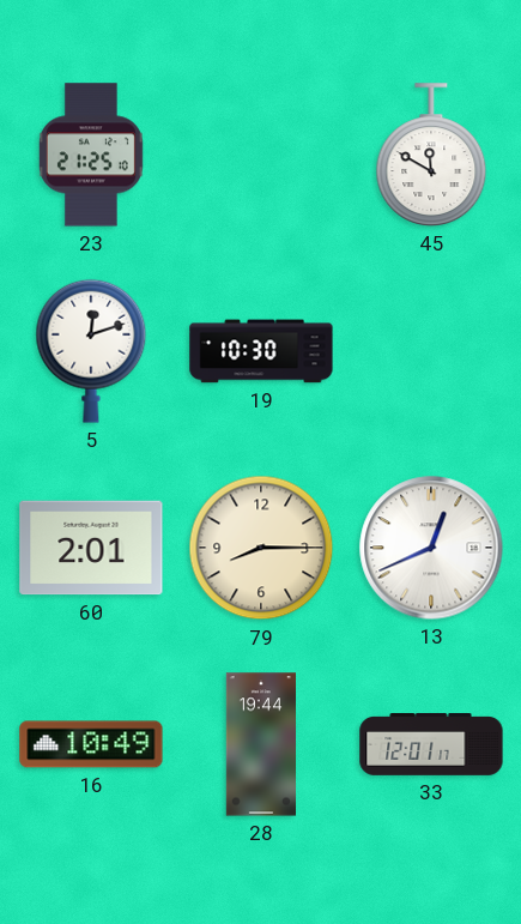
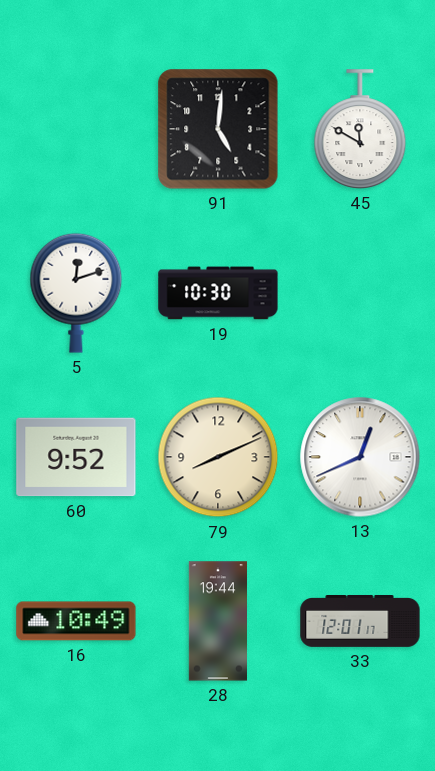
23: 21:25 -> none (91, 155)
91: none -> 5:01 (218, 129)
60: 2:01 -> 9:52 (76, 457)
79: 8:15 -> 8:11 (218, 457)
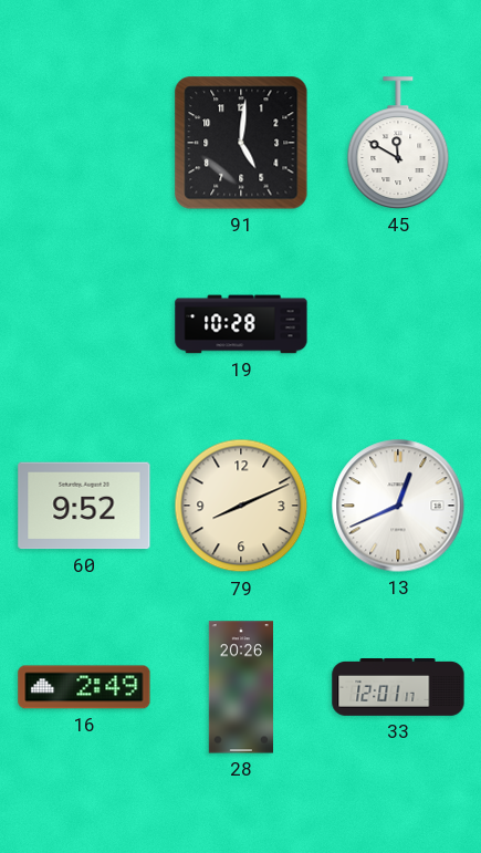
5: 12:12 -> none (76, 293)
19: 10:30 -> 10:28 (241, 324)
16: 10:49 -> 2:49 (84, 687)
28: 19:44 -> 20:26 (240, 687)
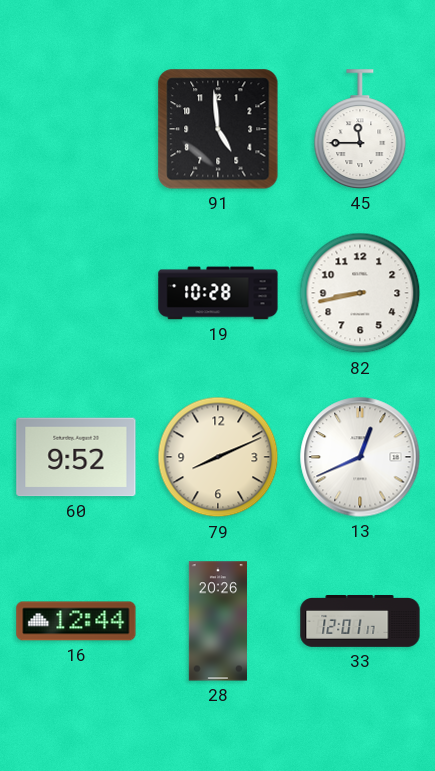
91: 5:01 -> 4:59 (218, 129)
45: 11:50 -> 11:45 (360, 129)
82: none -> 8:43 (360, 293)
16: 2:49 -> 12:44 (76, 621)
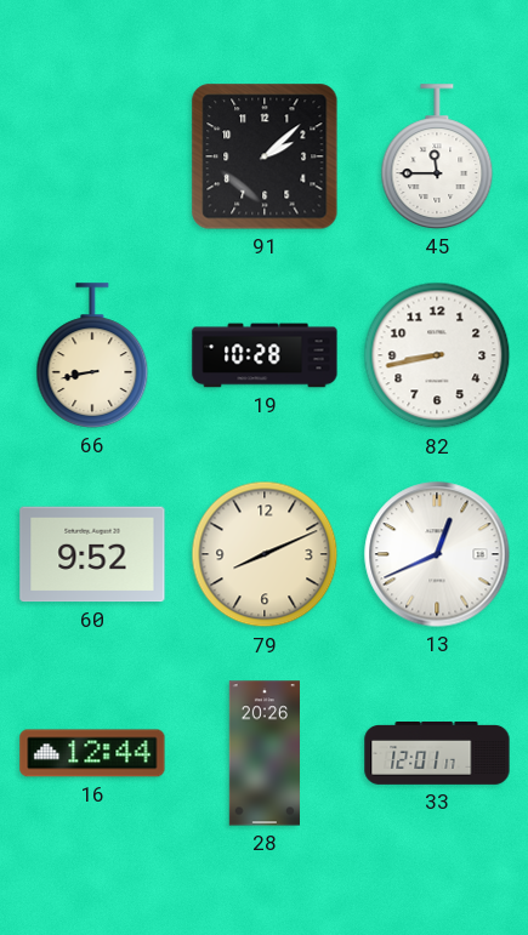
91: 4:59 -> 2:08 (265, 156)
66: none -> 8:43 (92, 355)
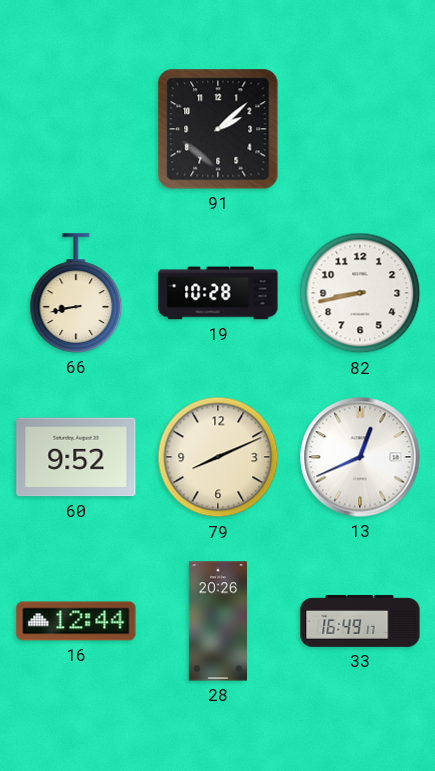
45: 11:45 -> none (437, 156)
33: 12:01 -> 16:49 (360, 622)
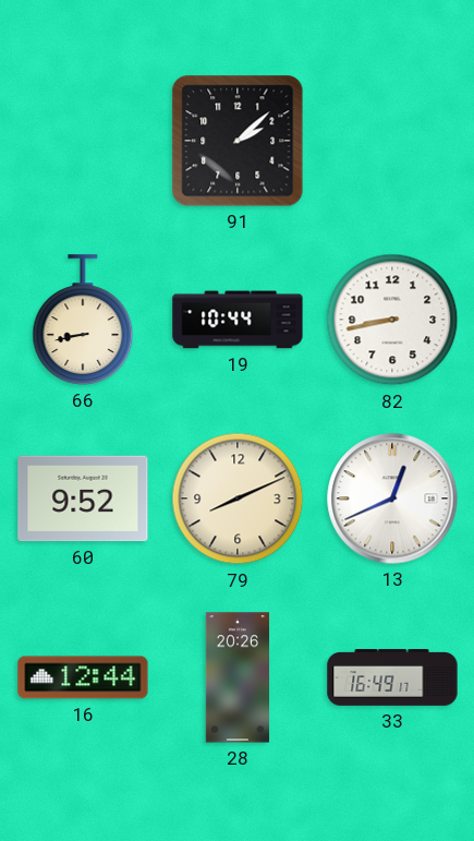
19: 10:28 -> 10:44 (238, 320)
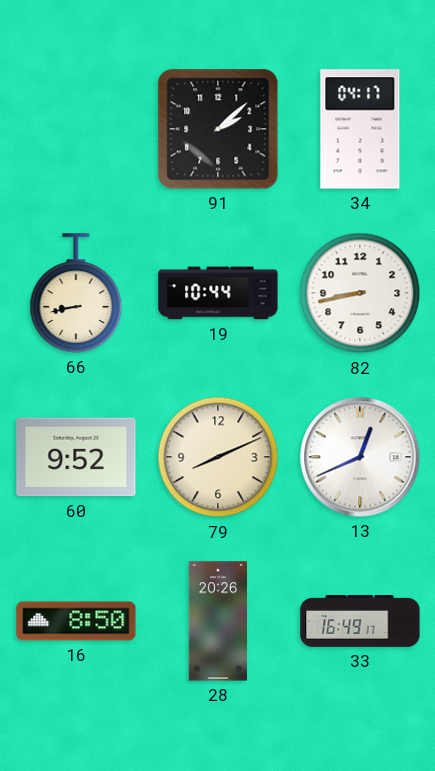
34: none -> 04:17 (360, 129)
16: 12:44 -> 8:50 (76, 621)
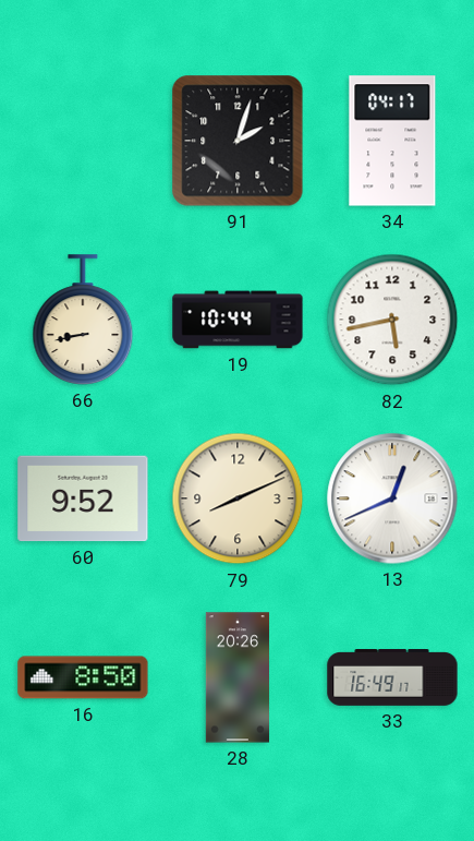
91: 2:08 -> 2:03 (238, 141)
82: 8:43 -> 5:43 (392, 320)
